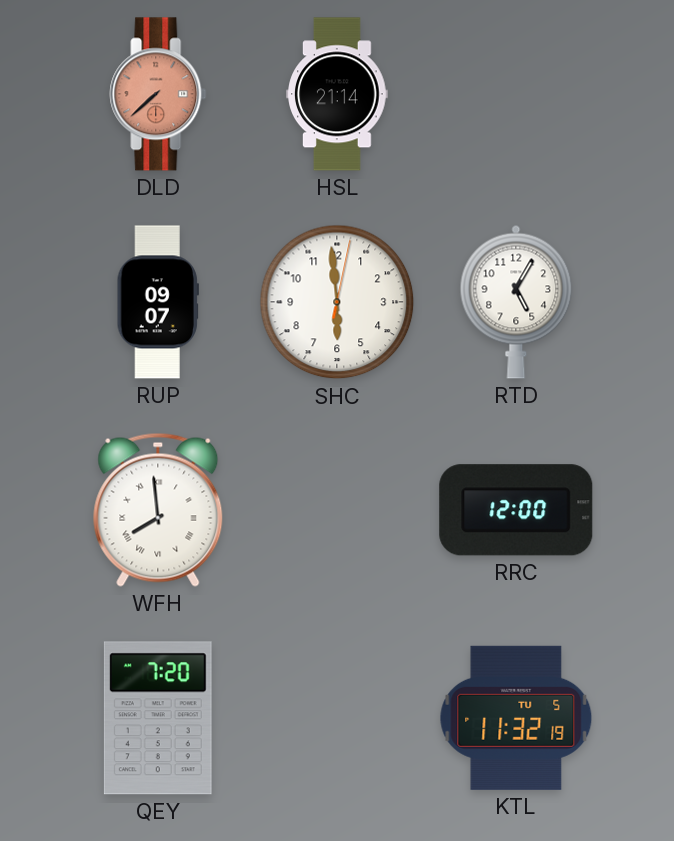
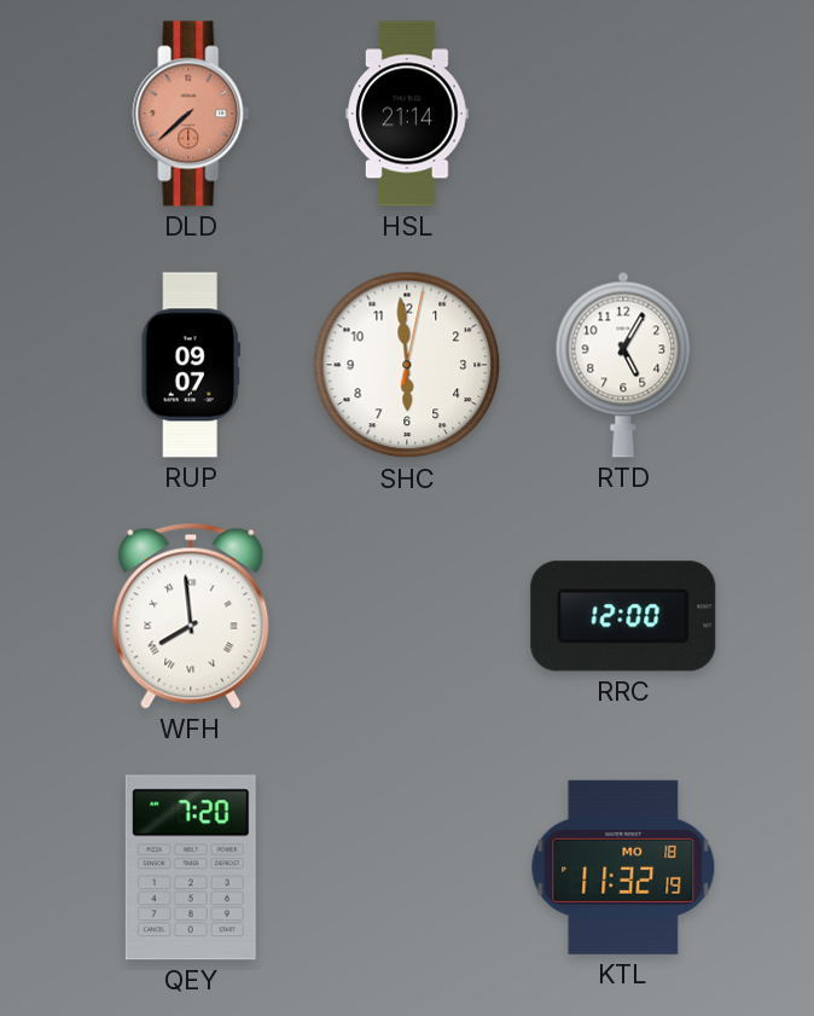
KTL date: TU 5 -> MO 18 (623, 867)
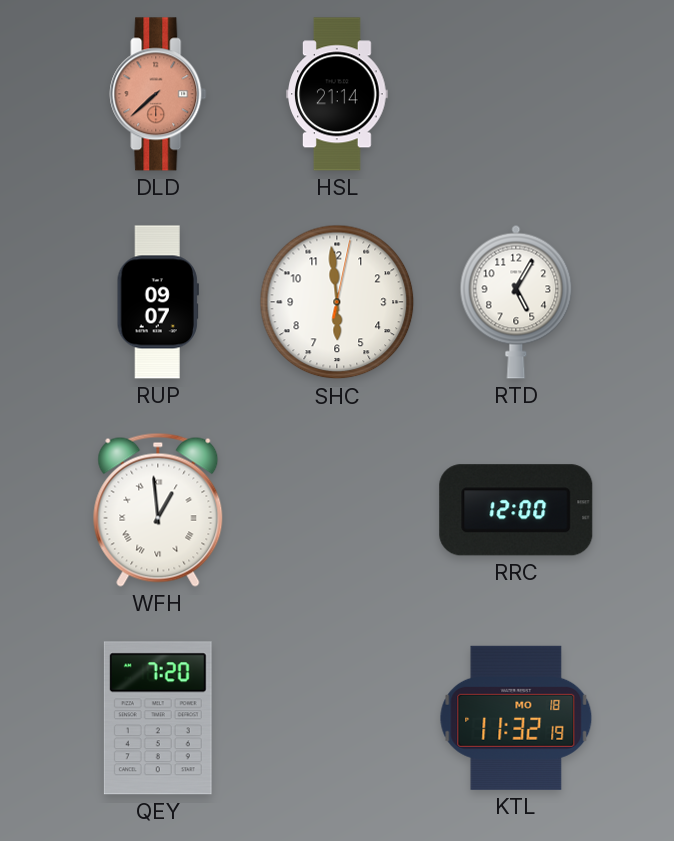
WFH: 7:59 -> 12:59 (158, 510)
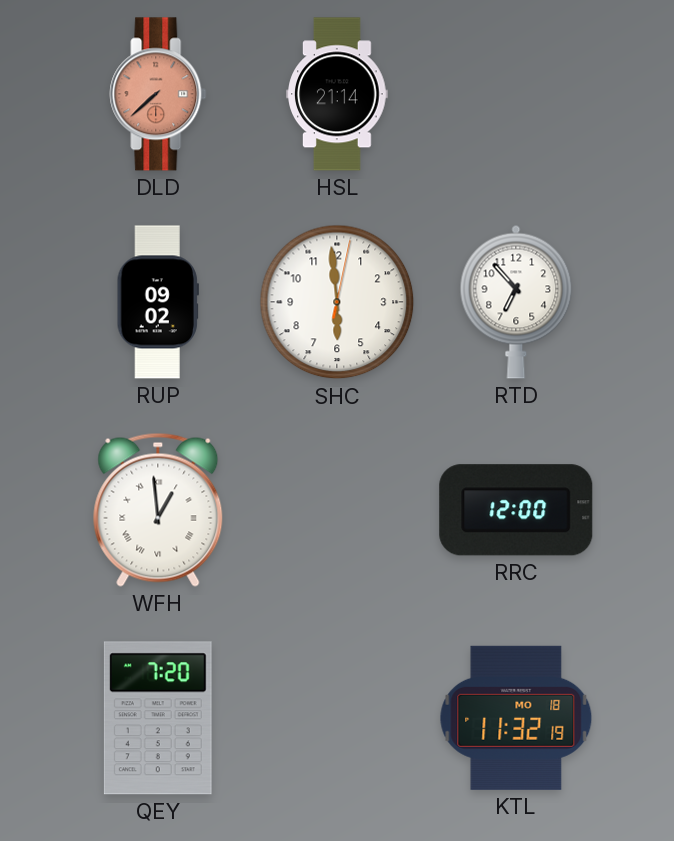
RUP: 09:07 -> 09:02 (158, 302)
RTD: 5:05 -> 6:53 (516, 302)
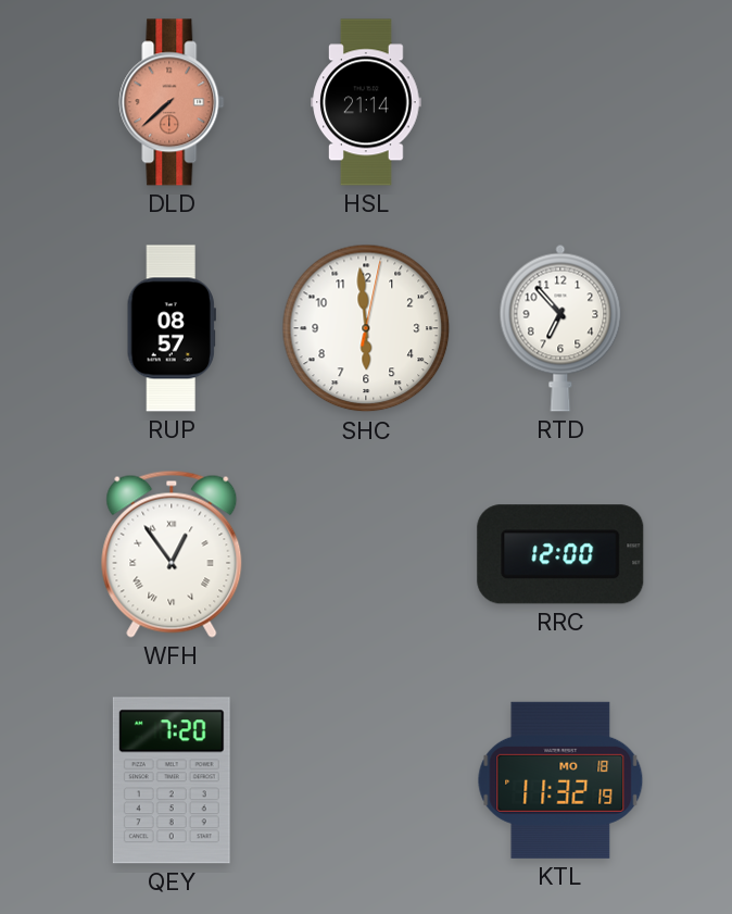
RUP: 09:02 -> 08:57 (172, 328)
WFH: 12:59 -> 12:54 (172, 554)
